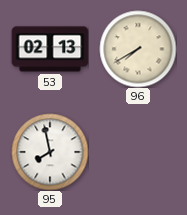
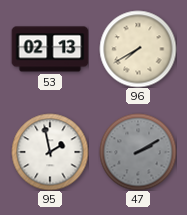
95: 7:58 -> 1:58 (50, 152)
47: none -> 2:10 (138, 152)
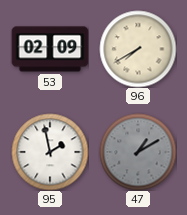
53: 02:13 -> 02:09 (50, 49)
47: 2:10 -> 1:10 (138, 152)
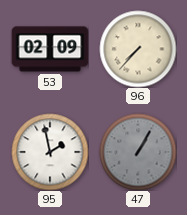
96: 7:40 -> 7:37 (138, 49)
47: 1:10 -> 1:05 (138, 152)
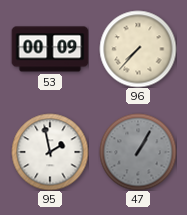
53: 02:09 -> 00:09 (50, 49)
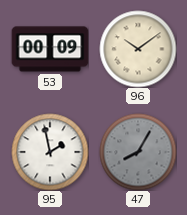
96: 7:37 -> 10:09 (138, 49)
47: 1:05 -> 8:05 (138, 152)
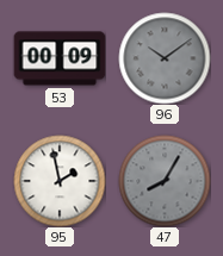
96 dial: cream -> grey (165, 58)
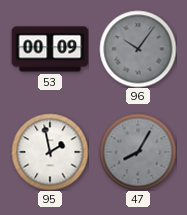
96: 10:09 -> 10:06 (138, 49)
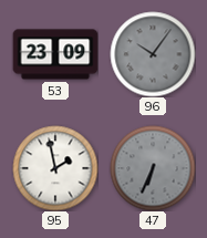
53: 00:09 -> 23:09 (55, 54)
47: 8:05 -> 6:34 (153, 168)
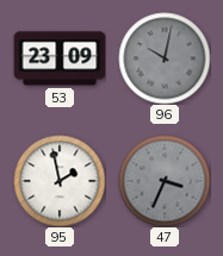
96: 10:06 -> 10:02 (165, 58)
47: 6:34 -> 3:34 (165, 181)
